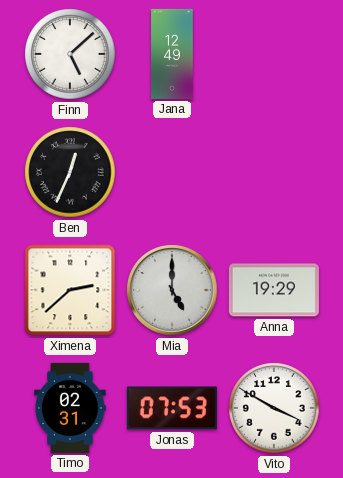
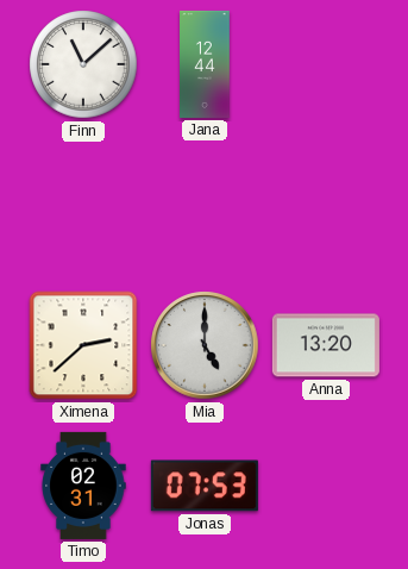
Finn: 5:08 -> 11:08 (83, 64)
Jana: 12:49 -> 12:44 (205, 64)
Ben: 12:34 -> none (70, 172)
Anna: 19:29 -> 13:20 (326, 345)
Vito: 3:50 -> none (274, 408)
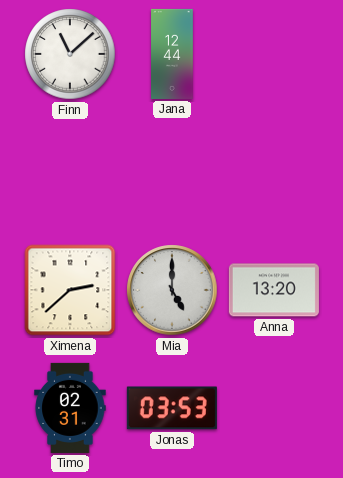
Jonas: 07:53 -> 03:53 (172, 408)
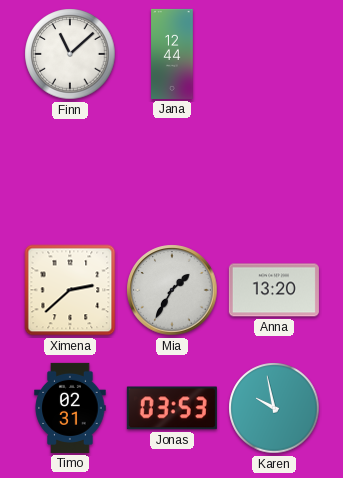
Mia: 5:00 -> 1:35 (172, 290)
Karen: none -> 9:58 (274, 408)
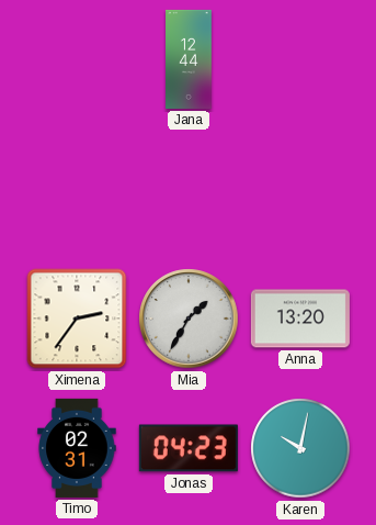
Finn: 11:08 -> none (70, 54)
Ximena: 2:38 -> 2:36 (77, 319)
Jonas: 03:53 -> 04:23 (189, 448)
Karen: 9:58 -> 10:02 (300, 448)
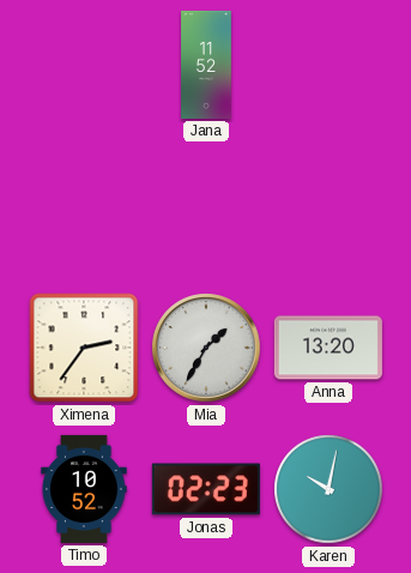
Jana: 12:44 -> 11:52 (206, 65)
Timo: 02:31 -> 10:52 (84, 489)
Jonas: 04:23 -> 02:23 (206, 489)
